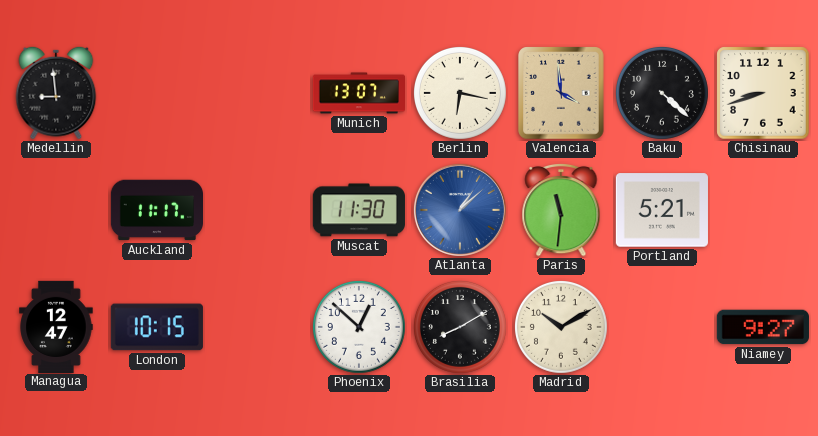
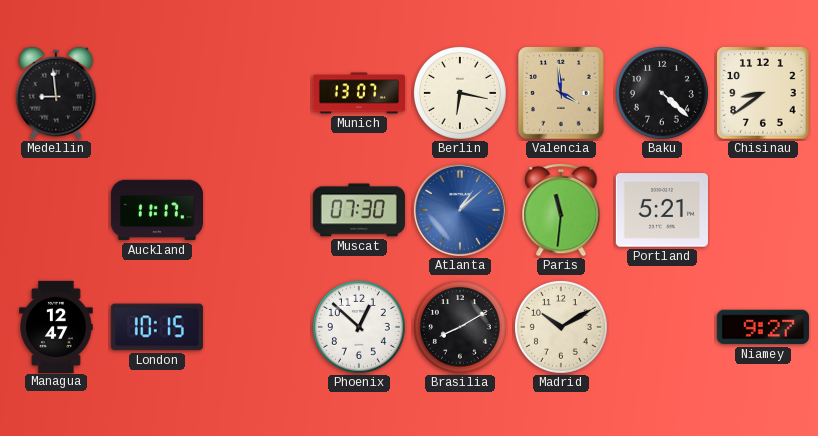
Chisinau: 8:42 -> 8:39 (763, 93)
Muscat: 11:30 -> 07:30 (359, 210)
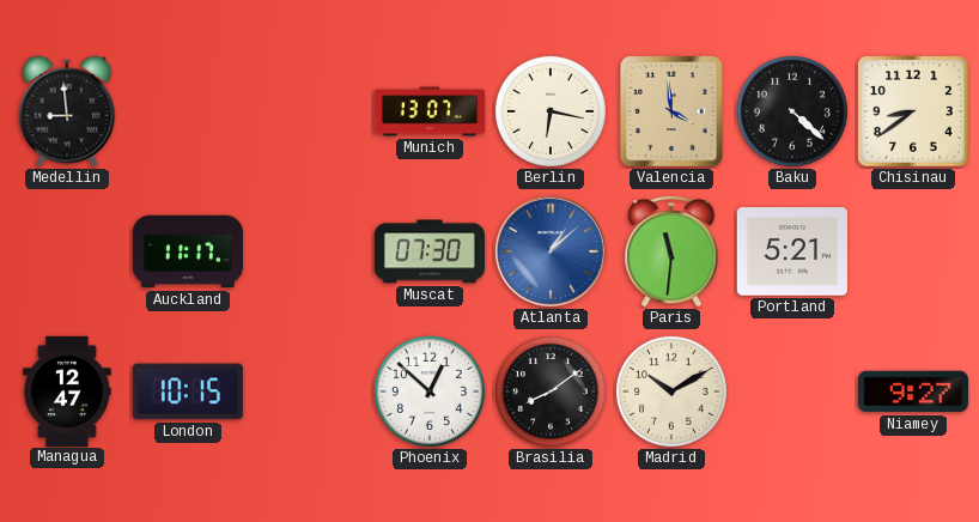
Brasilia: 8:10 -> 8:09 (551, 391)
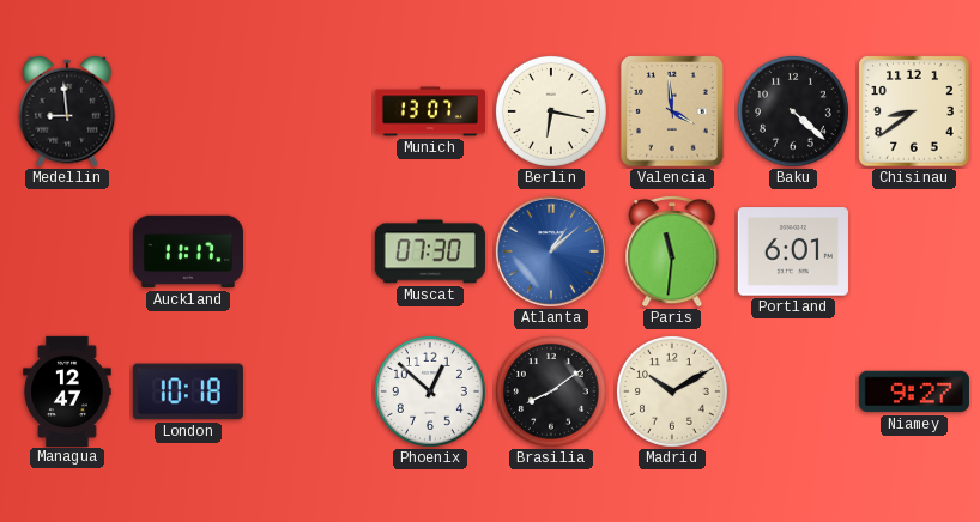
Portland: 5:21 -> 6:01 (793, 251)
London: 10:15 -> 10:18 (188, 391)
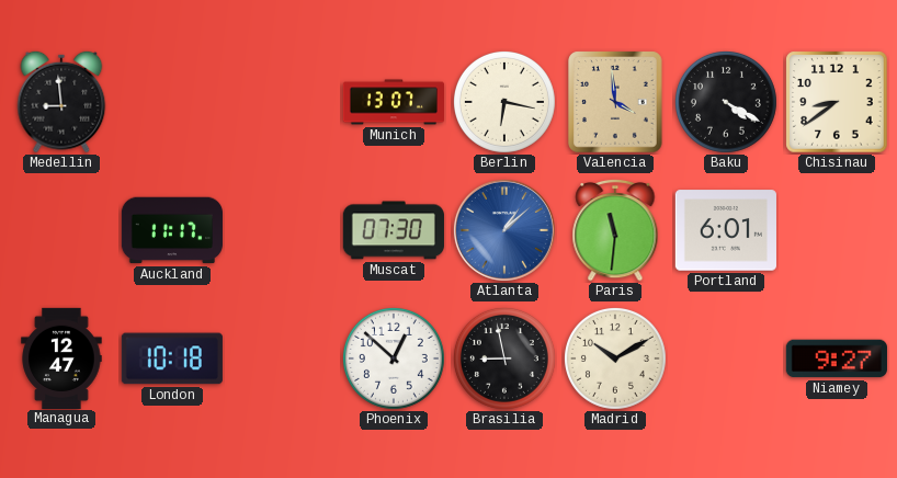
Baku: 4:22 -> 4:20 (726, 102)
Brasilia: 8:09 -> 8:58 (504, 358)
